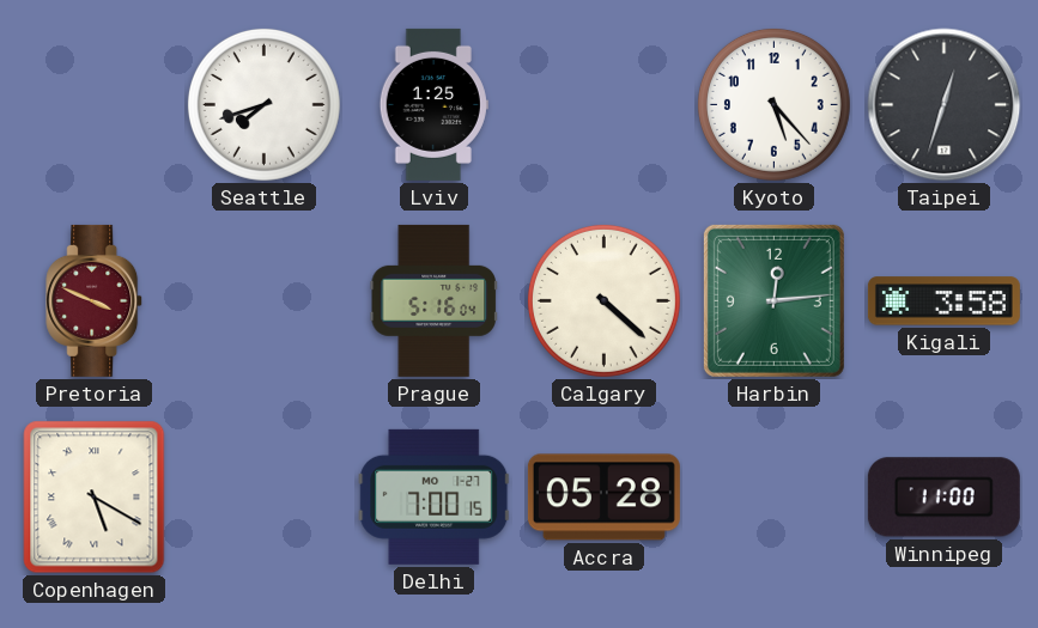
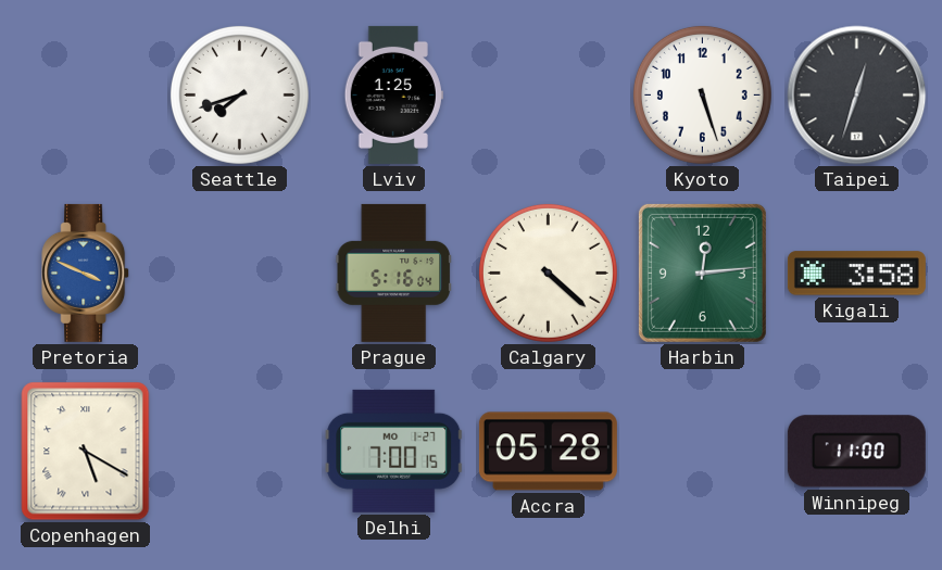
Kyoto: 5:23 -> 5:27 (702, 94)
Pretoria dial: burgundy -> blue (86, 273)
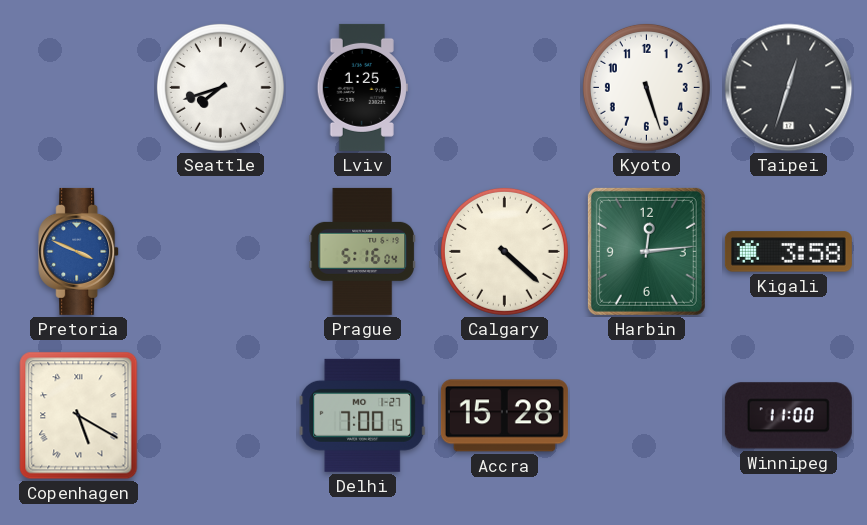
Accra: 05:28 -> 15:28 (504, 416)
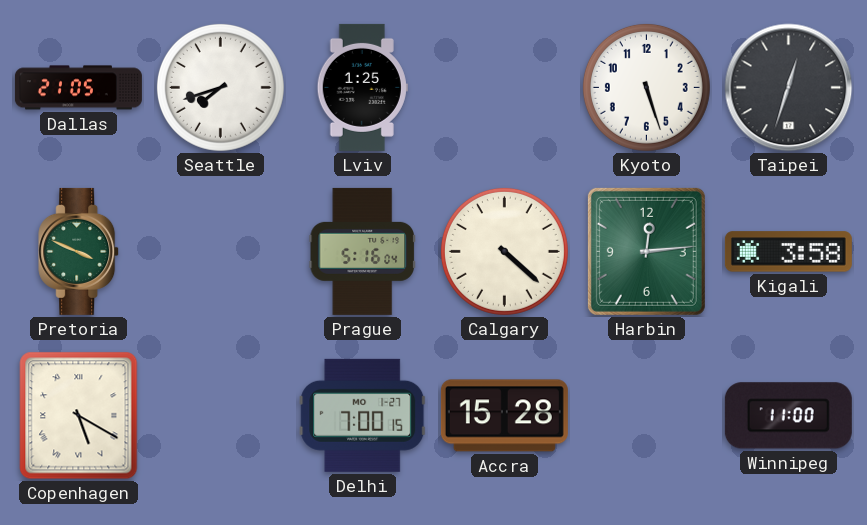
Dallas: none -> 21:05 (78, 88)
Pretoria dial: blue -> green (79, 251)
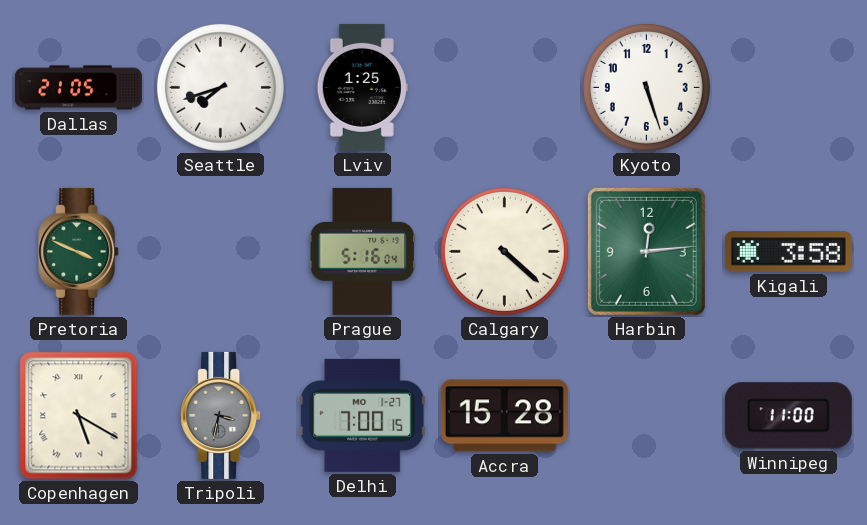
Taipei: 12:33 -> none (789, 88)
Tripoli: none -> 3:32 (221, 415)
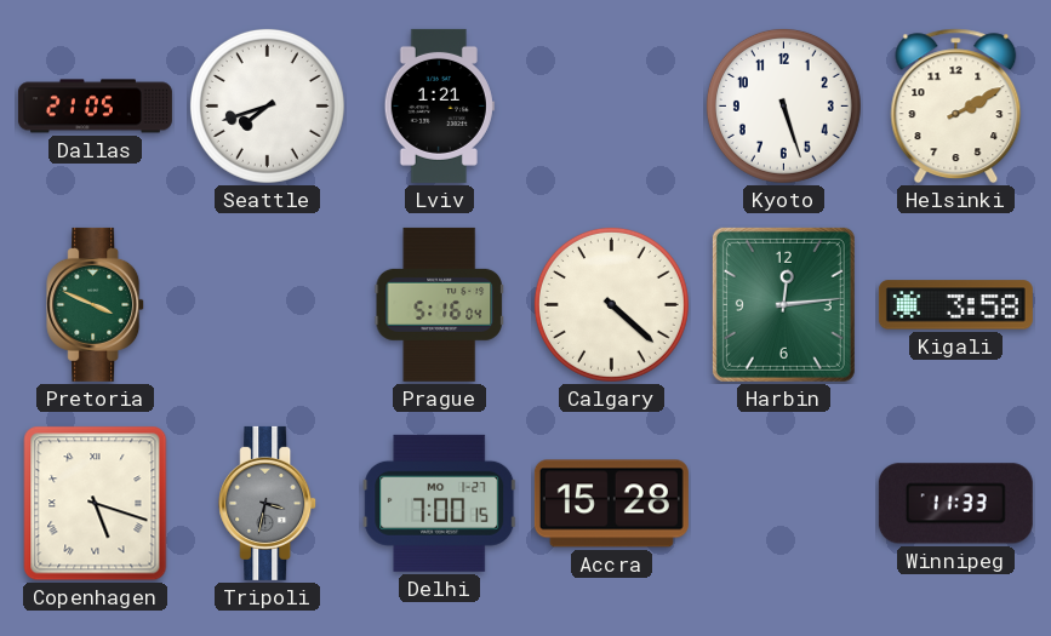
Lviv: 1:25 -> 1:21 (439, 105)
Helsinki: none -> 2:10 (956, 107)
Copenhagen: 5:20 -> 5:18 (96, 504)
Winnipeg: 11:00 -> 11:33 (955, 504)
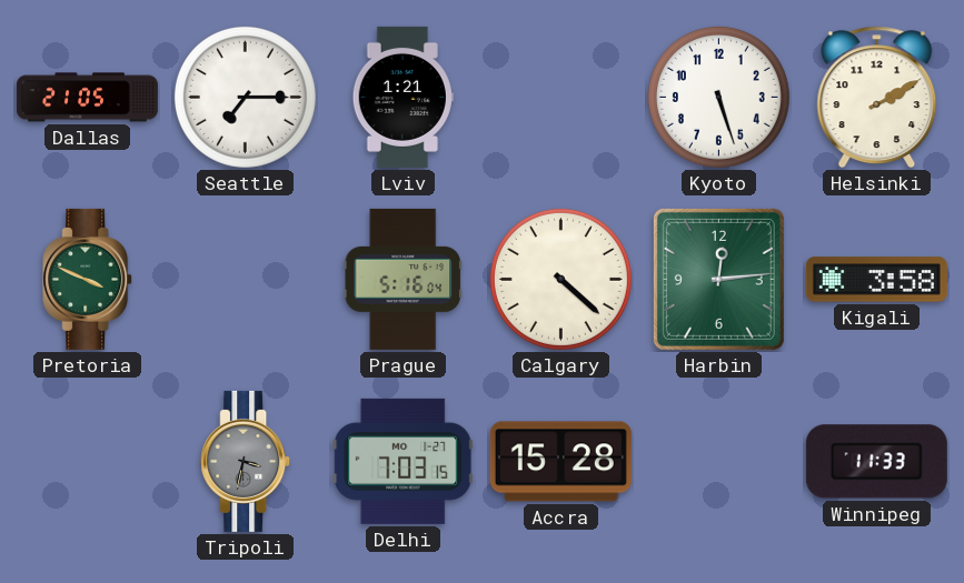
Seattle: 7:42 -> 7:15 (245, 97)
Copenhagen: 5:18 -> none (96, 504)
Delhi: 7:00 -> 7:03 (404, 461)
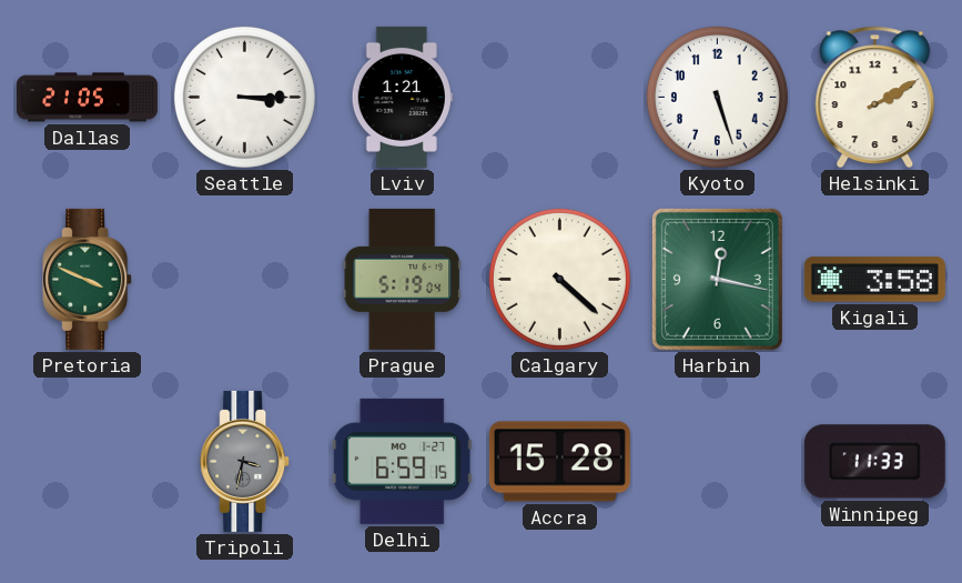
Seattle: 7:15 -> 3:15 (244, 97)
Prague: 5:16 -> 5:19 (402, 279)
Harbin: 12:14 -> 12:17 (717, 279)
Delhi: 7:03 -> 6:59 (403, 461)
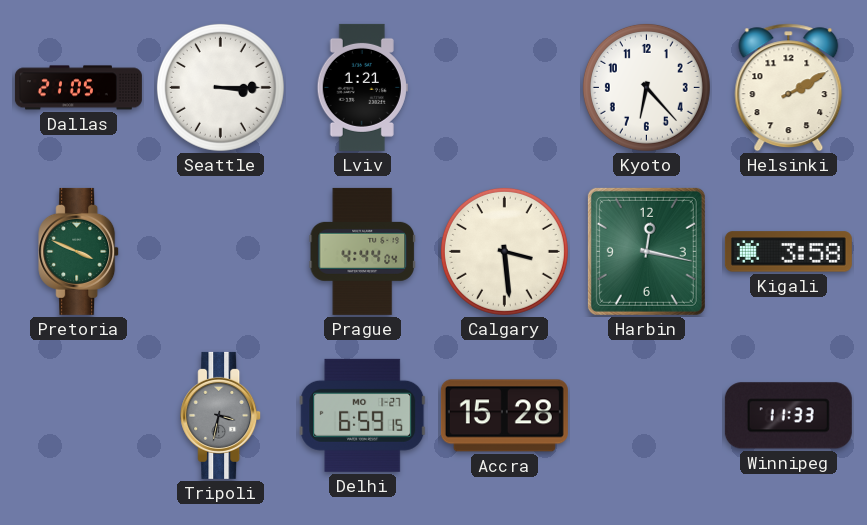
Kyoto: 5:27 -> 6:23 (646, 87)
Prague: 5:19 -> 4:44 (362, 251)
Calgary: 4:22 -> 3:29 (504, 251)
